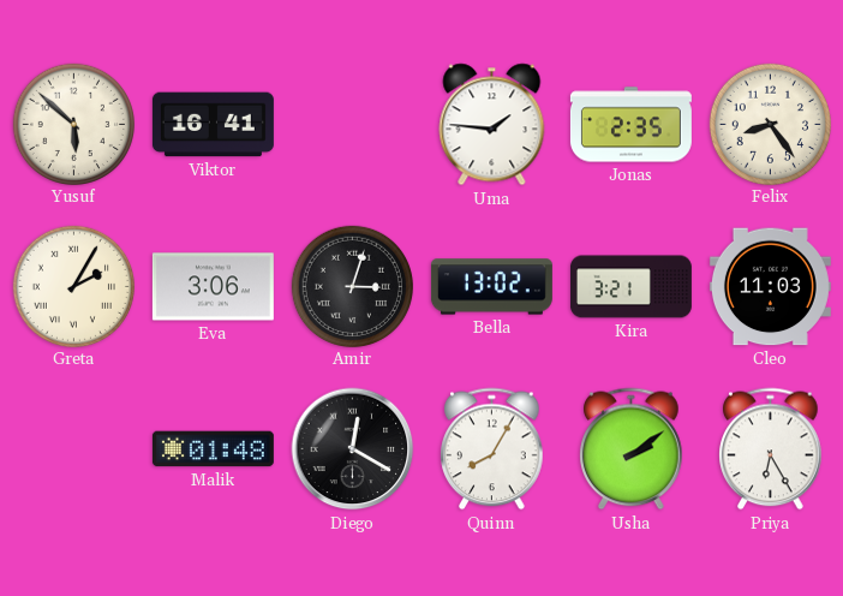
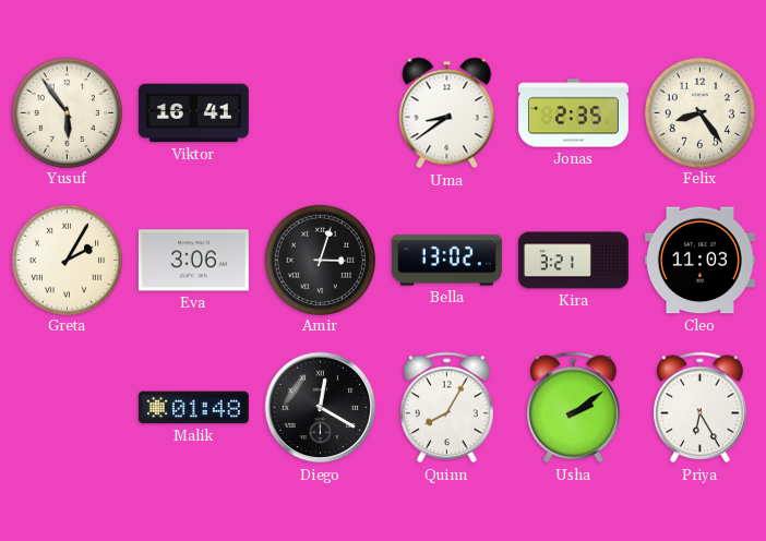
Yusuf: 5:52 -> 5:54 (67, 112)
Uma: 1:46 -> 8:39 (447, 113)
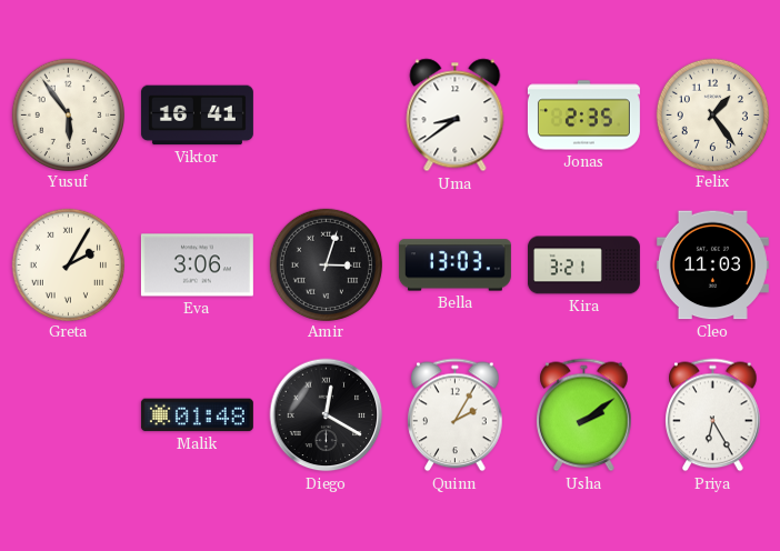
Felix: 8:24 -> 1:24 (712, 114)
Bella: 13:02 -> 13:03 (454, 266)
Quinn: 8:05 -> 2:05 (456, 415)
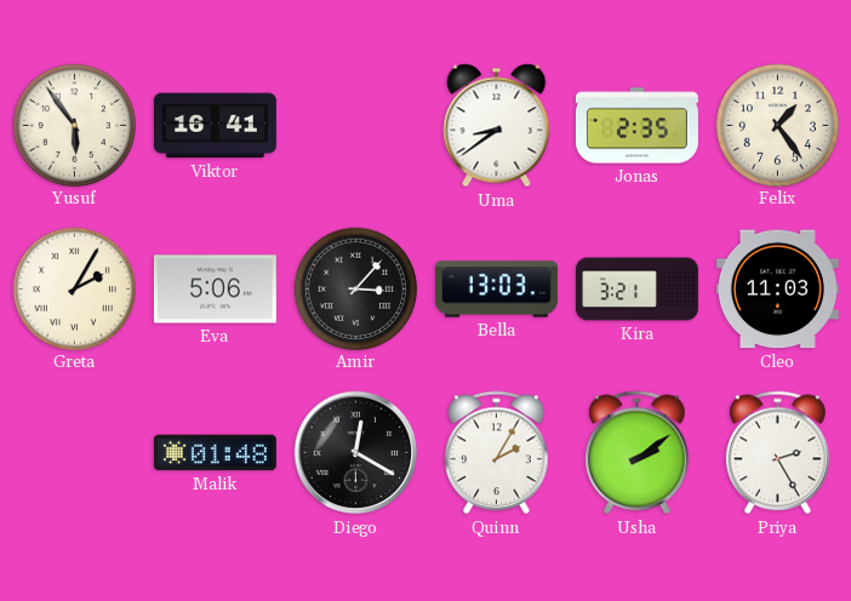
Eva: 3:06 -> 5:06 (215, 290)
Amir: 3:03 -> 3:07 (355, 288)
Priya: 6:25 -> 2:25 (778, 453)
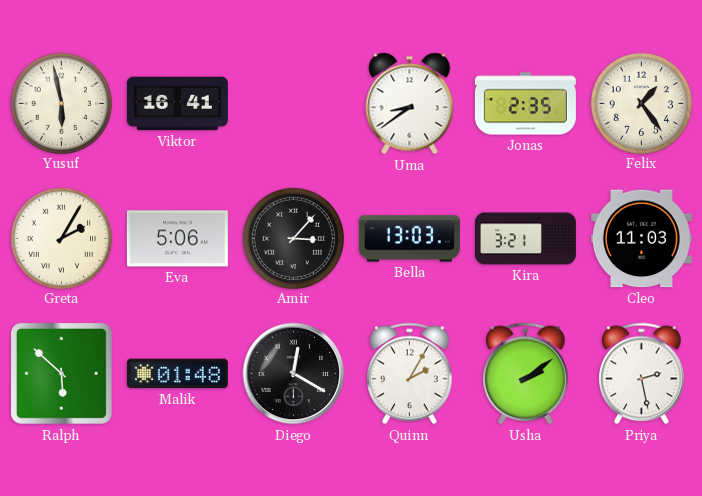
Yusuf: 5:54 -> 5:58 (61, 103)
Ralph: none -> 5:52 (61, 373)
Priya: 2:25 -> 2:28 (642, 374)
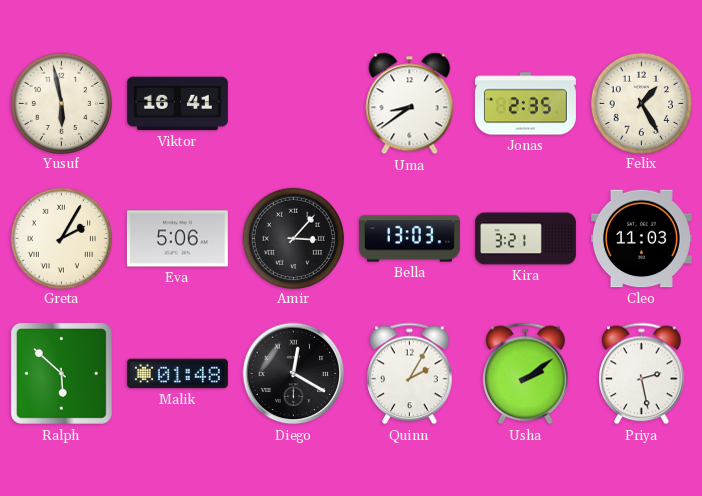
Felix: 1:24 -> 1:25 (641, 103)
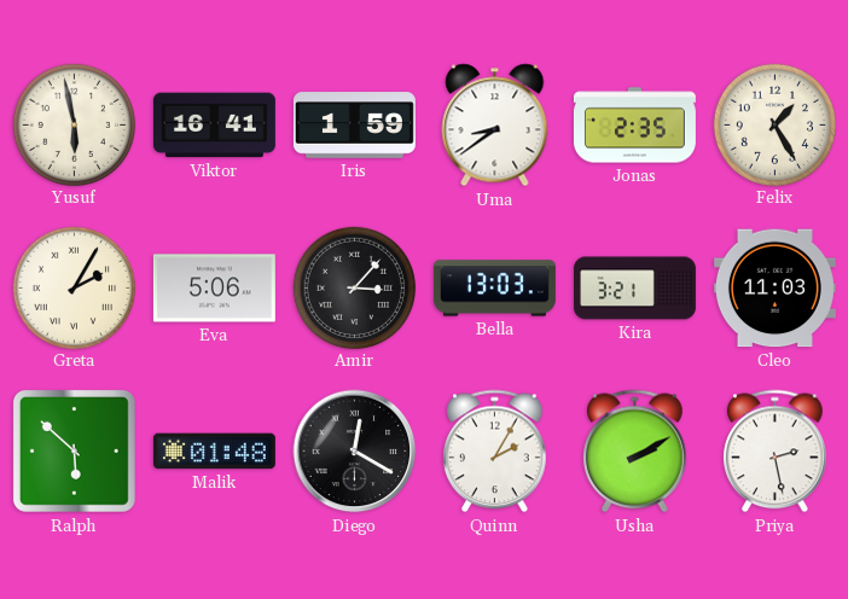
Iris: none -> 1:59 (354, 126)
Usha: 2:09 -> 2:10 (635, 452)
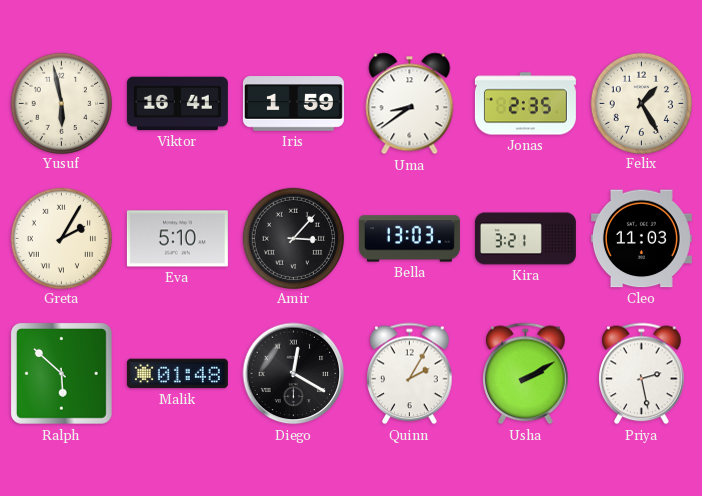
Eva: 5:06 -> 5:10 (177, 239)
